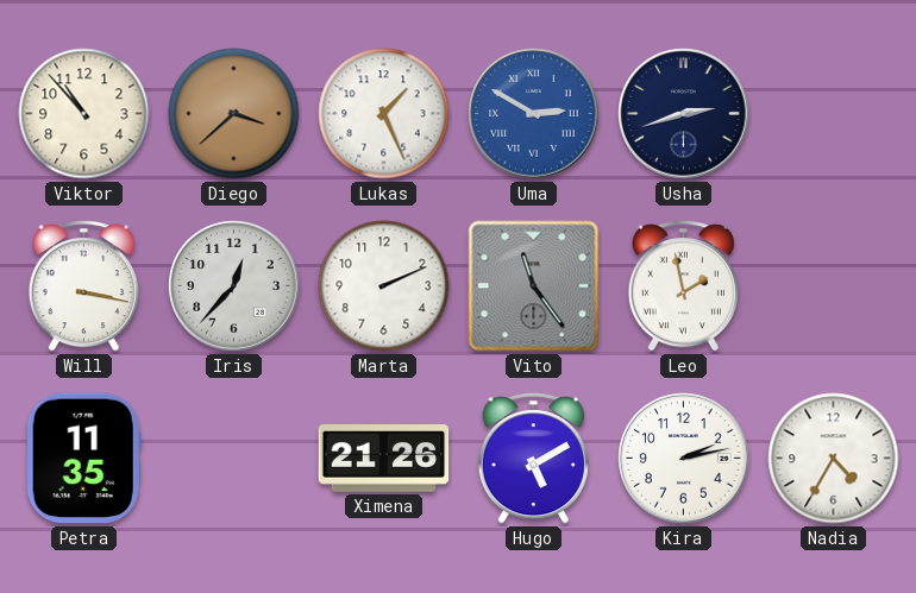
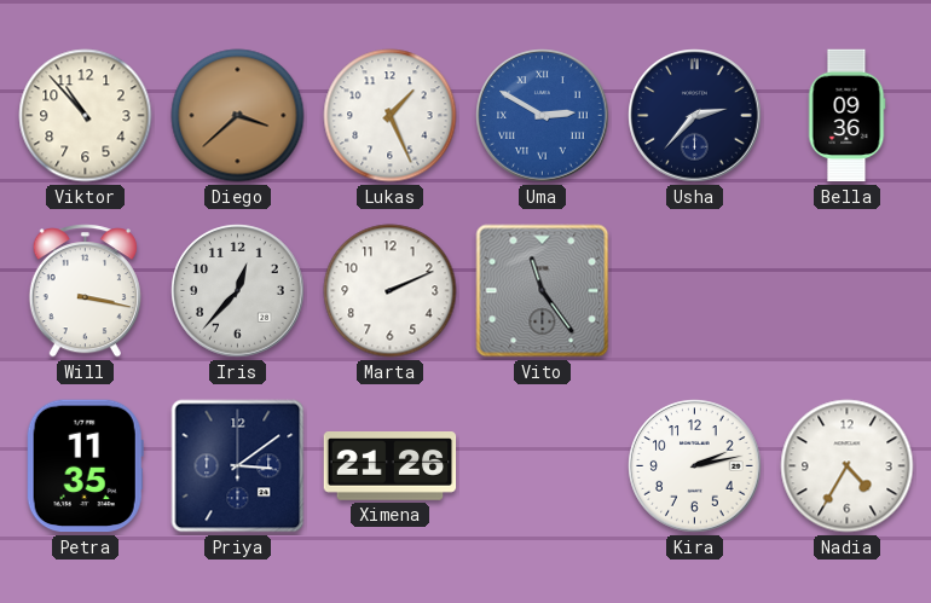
Usha: 2:42 -> 2:37 (695, 116)
Bella: none -> 09:36 (846, 116)
Leo: 1:58 -> none (683, 286)
Priya: none -> 3:09 (238, 466)
Hugo: 5:10 -> none (533, 459)
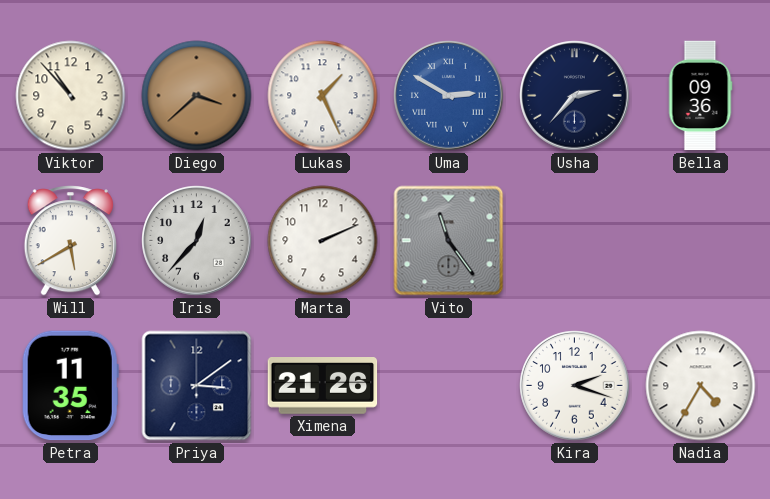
Will: 3:17 -> 5:40 (70, 241)
Kira: 2:13 -> 2:18 (575, 386)
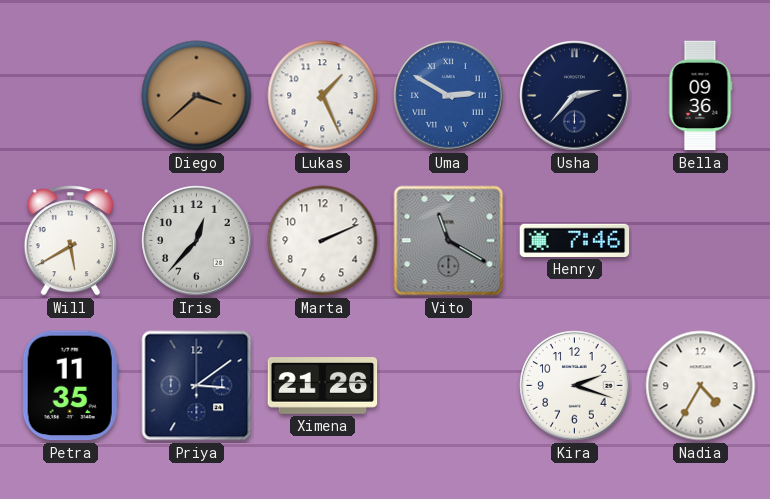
Viktor: 10:53 -> none (71, 96)
Vito: 11:24 -> 11:20 (449, 241)
Henry: none -> 7:46 (575, 240)
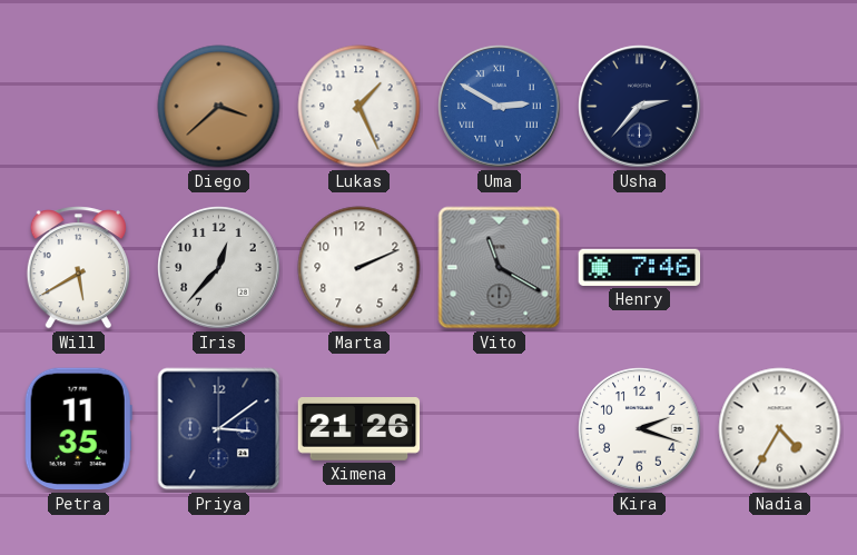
Bella: 09:36 -> none (700, 96)
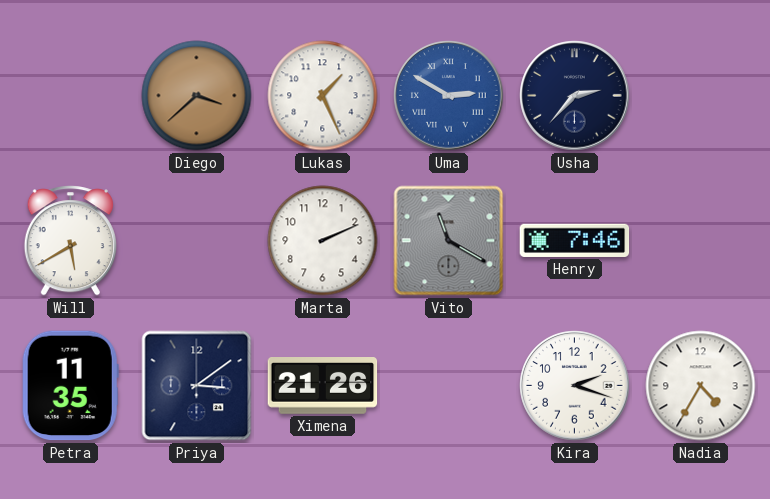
Iris: 12:37 -> none (219, 268)
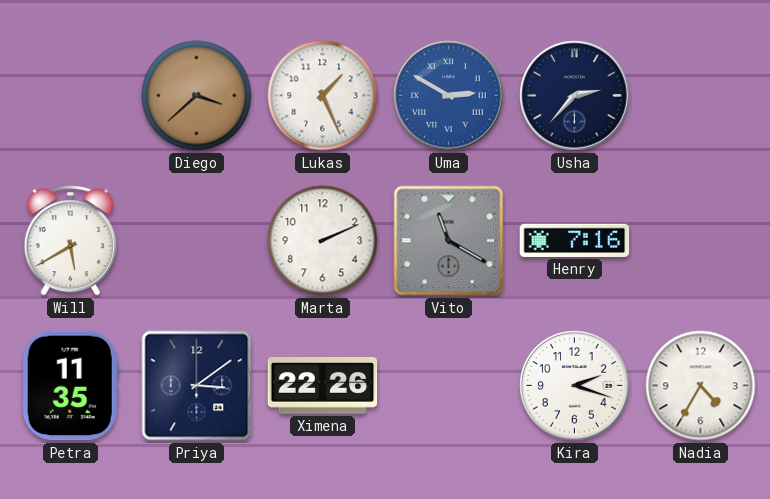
Henry: 7:46 -> 7:16 (575, 240)
Ximena: 21:26 -> 22:26 (323, 386)
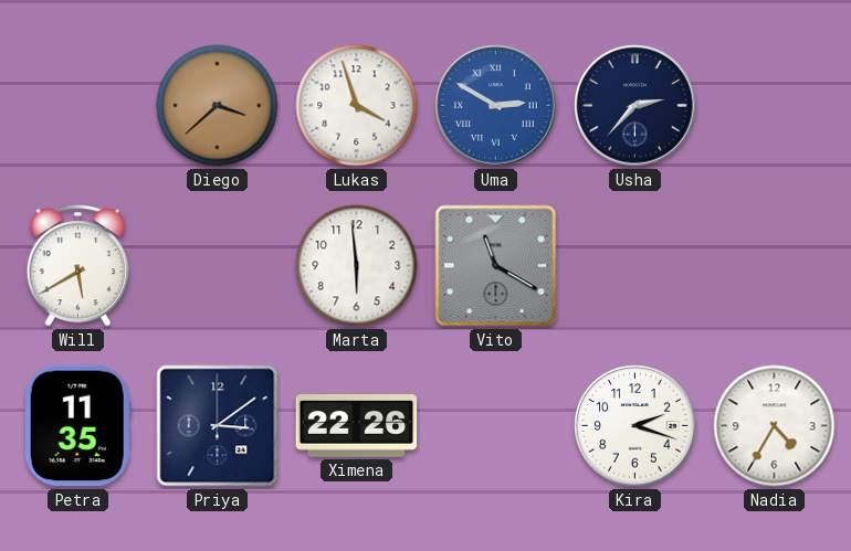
Lukas: 1:26 -> 3:57 (357, 106)
Marta: 2:11 -> 5:59 (357, 266)
Henry: 7:16 -> none (575, 240)
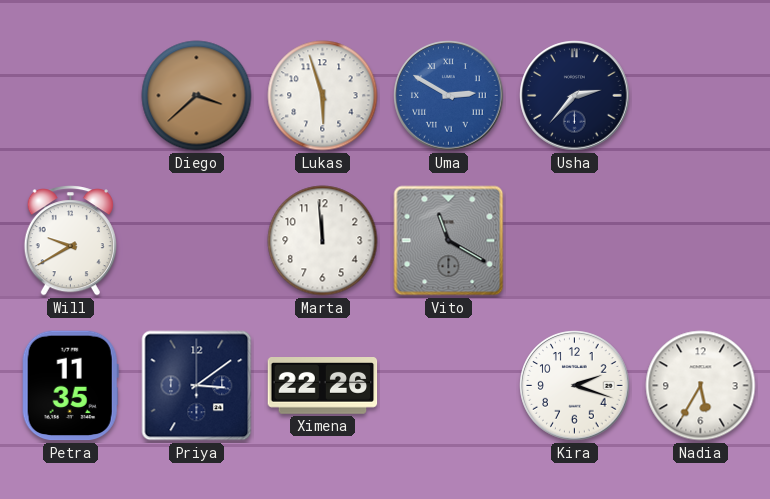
Lukas: 3:57 -> 5:57 (323, 96)
Will: 5:40 -> 9:40 (70, 241)
Marta: 5:59 -> 11:59 (323, 241)
Nadia: 4:35 -> 5:35 (701, 386)
